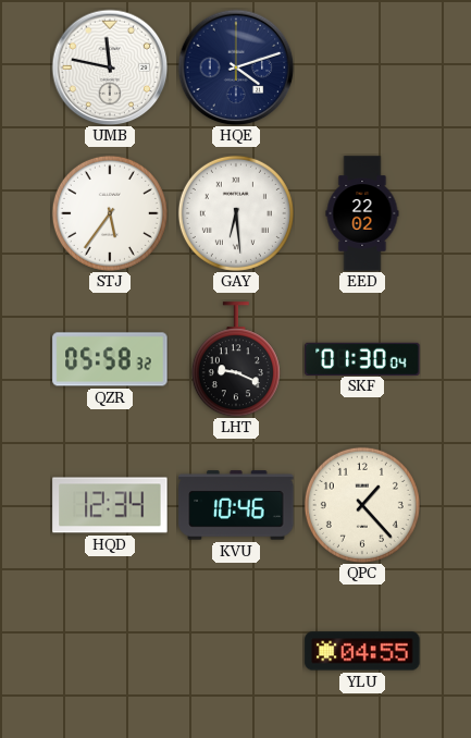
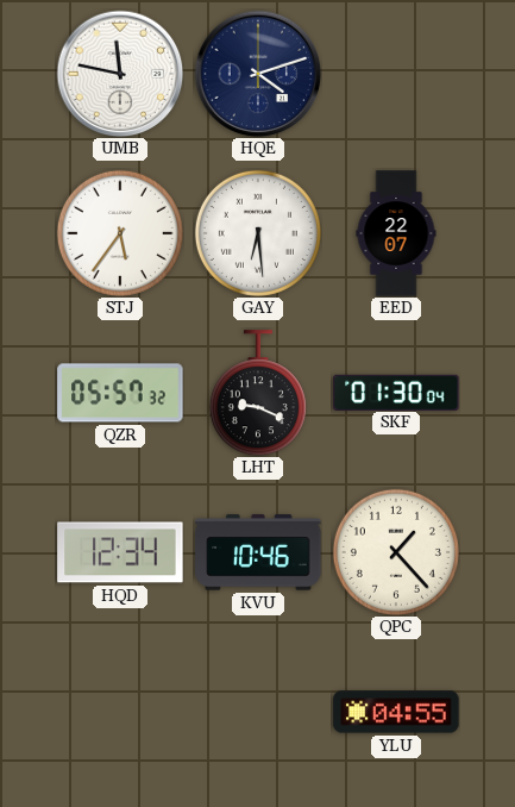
EED: 22:02 -> 22:07 (396, 233)
QZR: 05:58 -> 05:57 (120, 393)
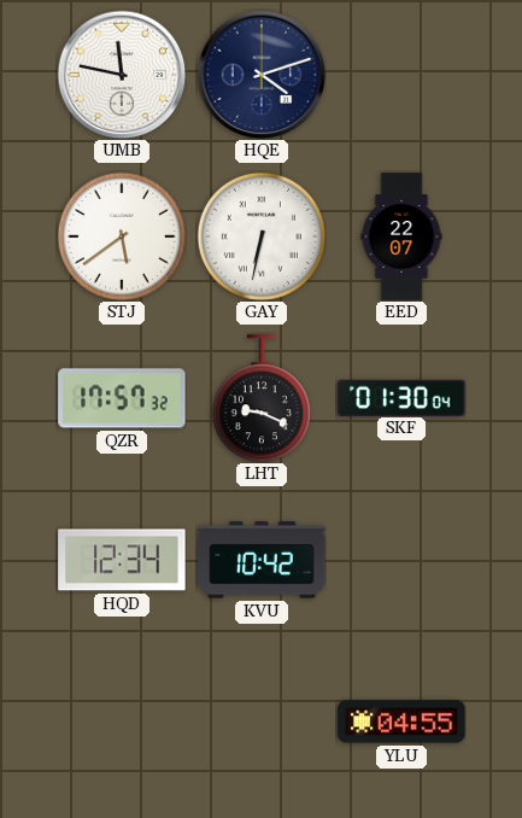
STJ: 5:36 -> 5:39 (122, 236)
GAY: 6:29 -> 6:32 (262, 236)
QZR: 05:57 -> 17:57 (122, 398)
KVU: 10:46 -> 10:42 (262, 560)
QPC: 1:23 -> none (396, 552)
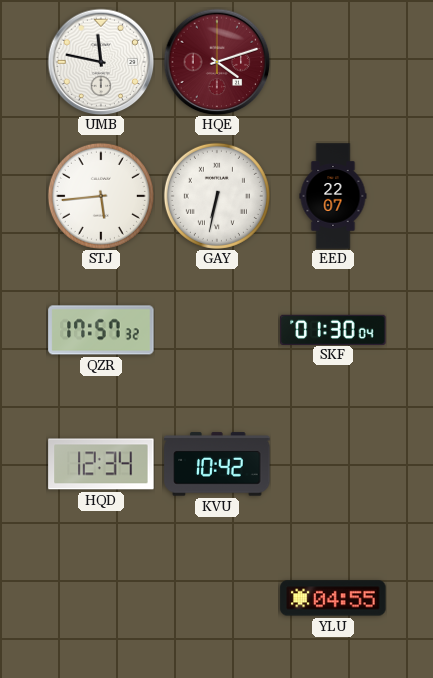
HQE dial: navy -> burgundy (217, 62)
STJ: 5:39 -> 5:44 (101, 196)
LHT: 9:19 -> none (262, 398)
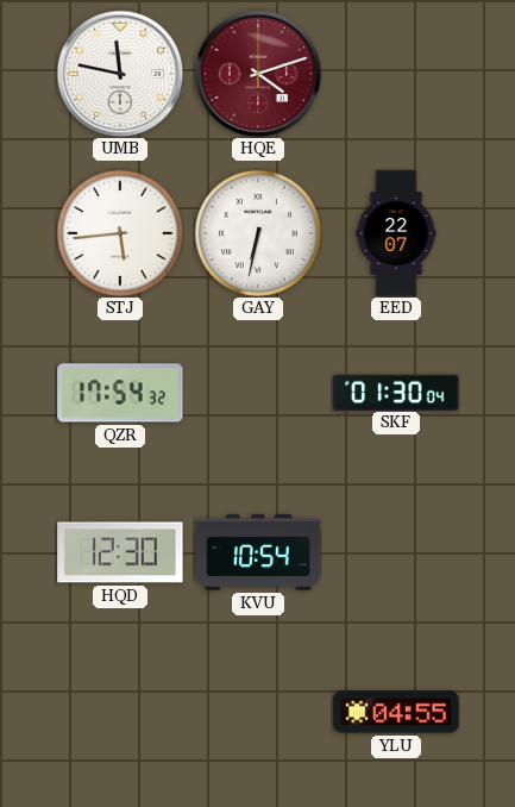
QZR: 17:57 -> 17:54 (120, 393)
HQD: 12:34 -> 12:30 (120, 552)
KVU: 10:42 -> 10:54 (258, 552)
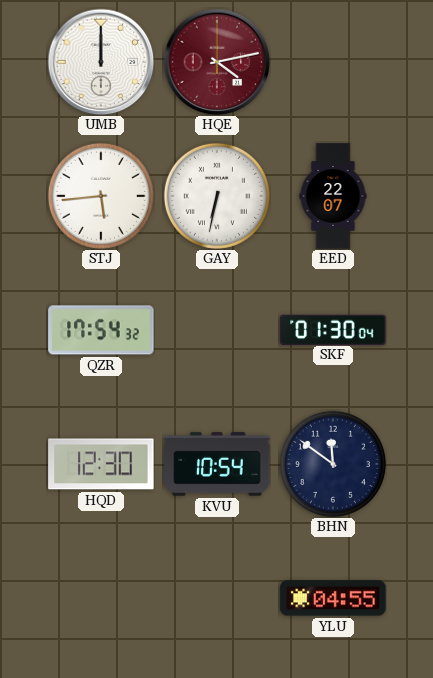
UMB: 11:47 -> 12:00 (101, 62)
HQE: 4:12 -> 4:13 (217, 62)
BHN: none -> 11:51 (333, 464)
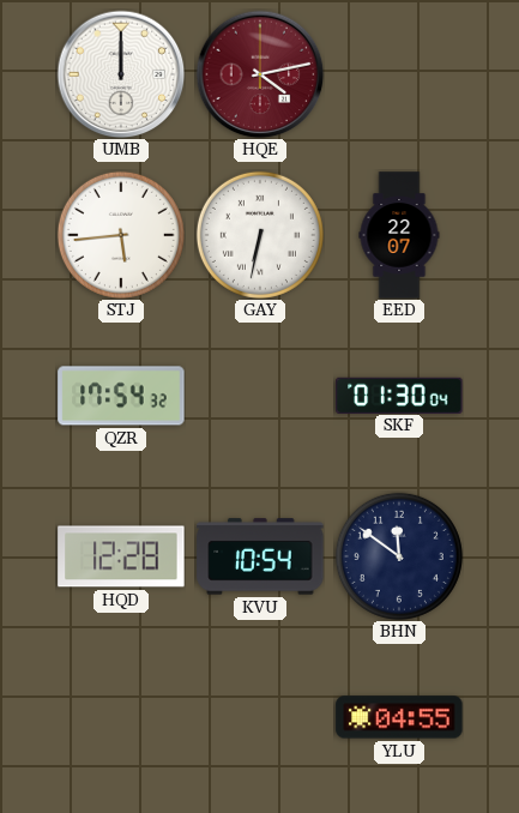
HQD: 12:30 -> 12:28 (121, 556)
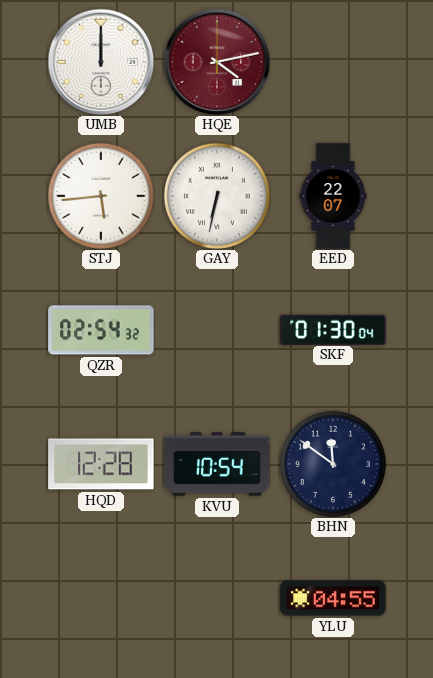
QZR: 17:54 -> 02:54 (101, 330)
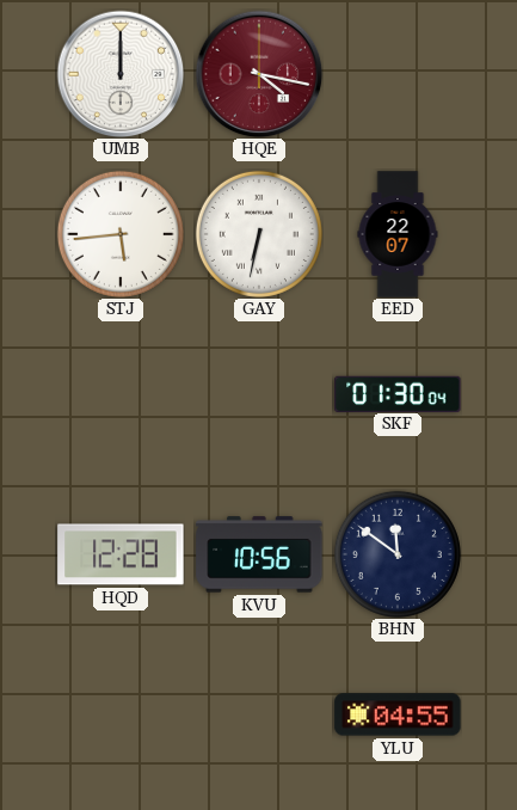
HQE: 4:13 -> 4:17 (259, 74)
QZR: 02:54 -> none (101, 330)
KVU: 10:54 -> 10:56 (259, 554)
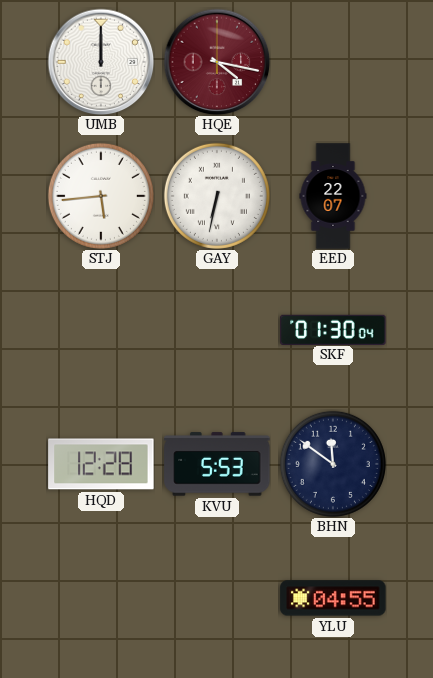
KVU: 10:56 -> 5:53 (217, 464)
